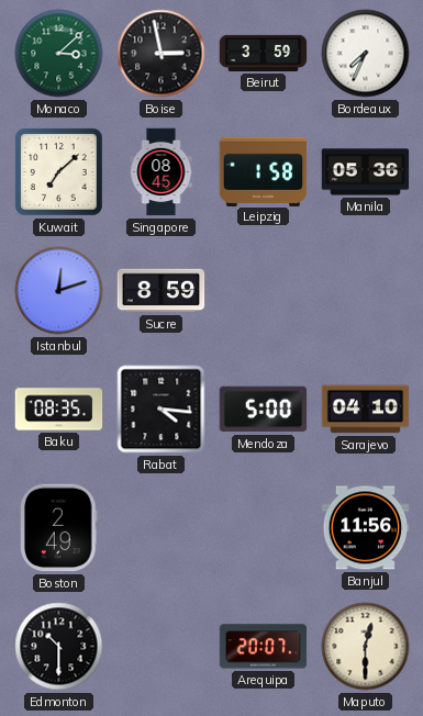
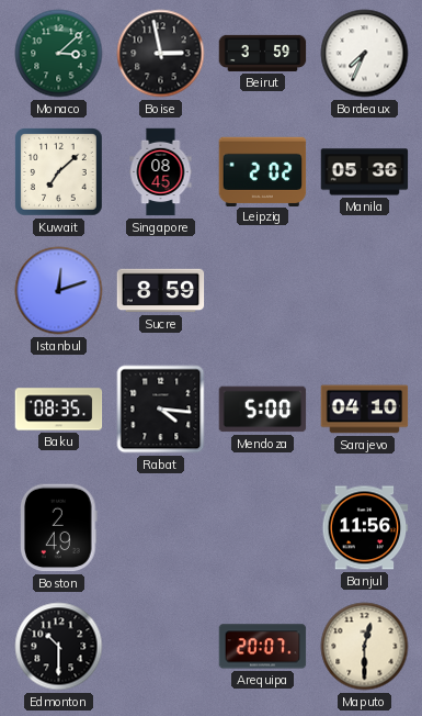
Leipzig: 1:58 -> 2:02 (263, 171)
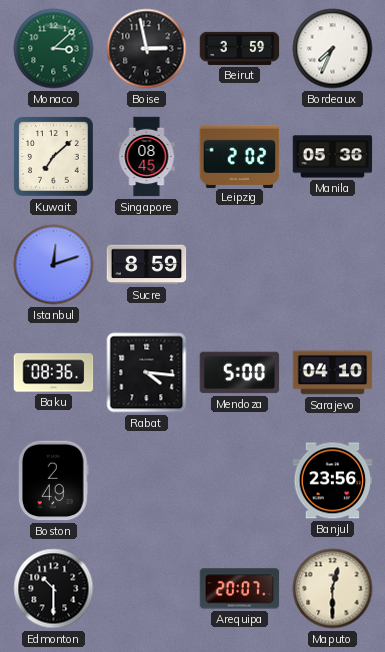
Baku: 08:35 -> 08:36 (54, 373)
Banjul: 11:56 -> 23:56 (333, 481)
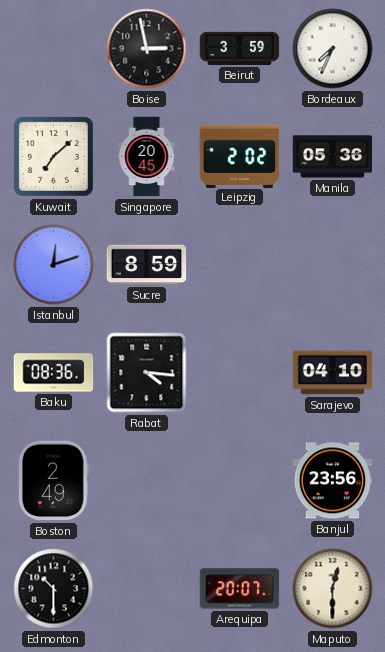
Monaco: 3:08 -> none (54, 49)
Singapore: 08:45 -> 20:45 (147, 157)
Mendoza: 5:00 -> none (240, 373)
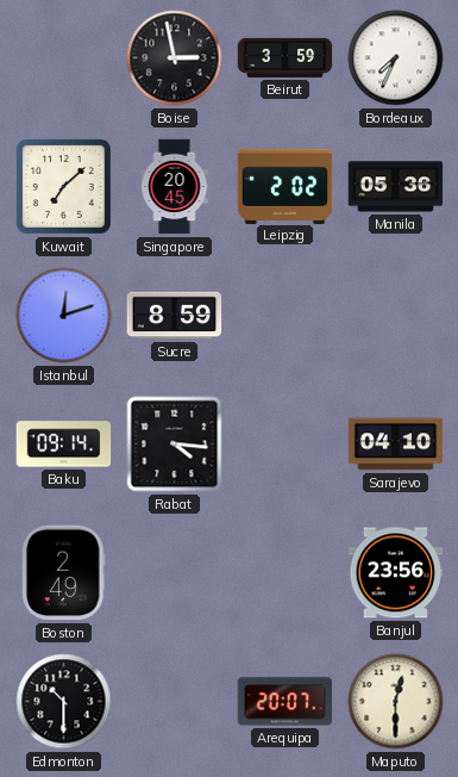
Baku: 08:36 -> 09:14 (64, 445)
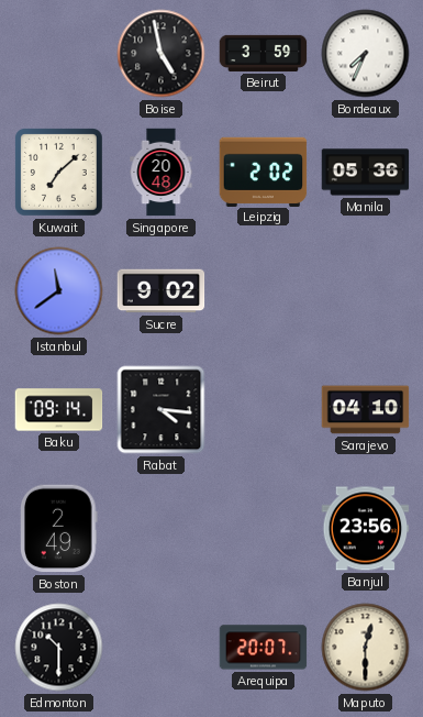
Boise: 2:58 -> 4:58 (162, 54)
Singapore: 20:45 -> 20:48 (162, 173)
Istanbul: 12:12 -> 11:39 (59, 291)
Sucre: 8:59 -> 9:02 (162, 291)
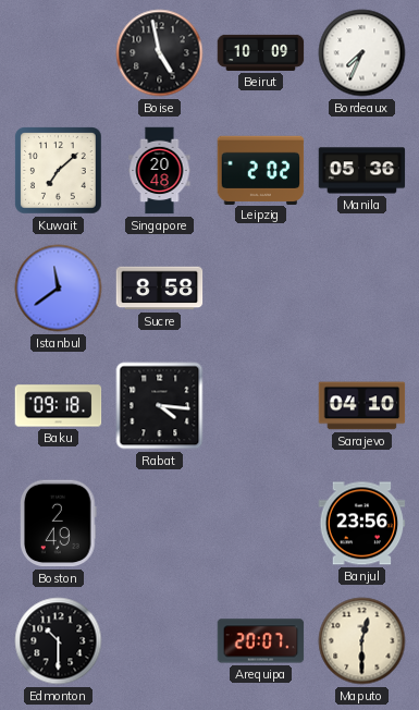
Beirut: 3:59 -> 10:09 (261, 52)
Sucre: 9:02 -> 8:58 (160, 289)
Baku: 09:14 -> 09:18 (59, 406)
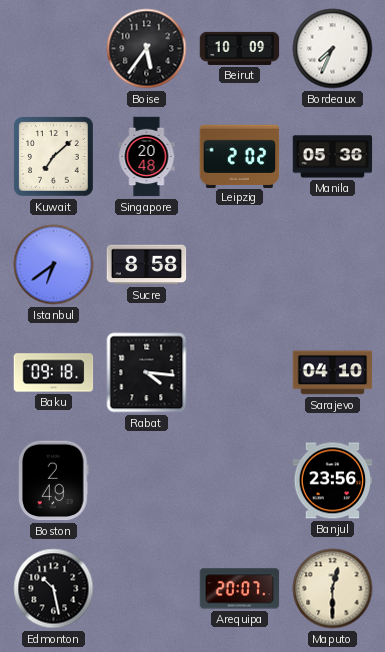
Boise: 4:58 -> 5:36 (147, 49)
Istanbul: 11:39 -> 6:39 (54, 265)
Edmonton: 10:30 -> 10:28 (54, 589)
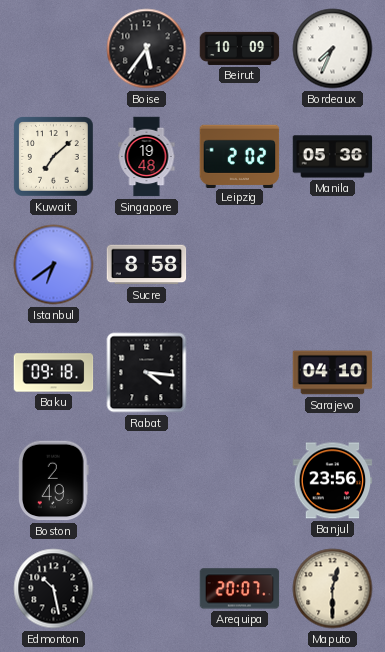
Singapore: 20:48 -> 19:48 (147, 157)
